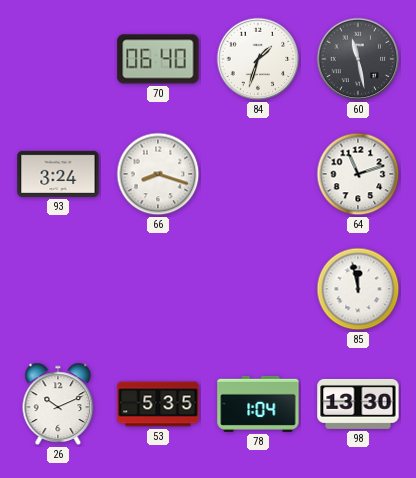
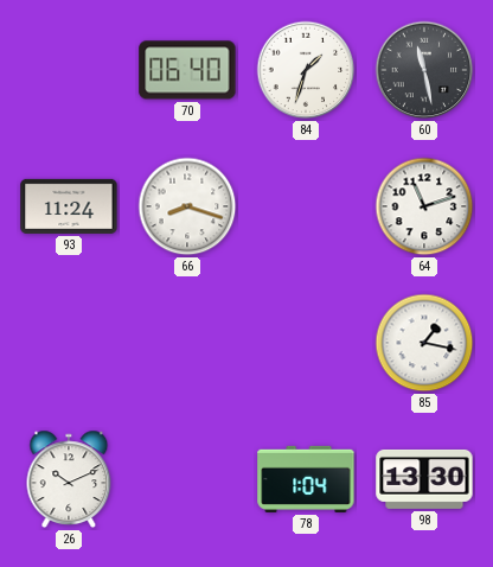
93: 3:24 -> 11:24 (69, 206)
85: 11:58 -> 1:17 (424, 343)
53: 5:35 -> none (158, 404)
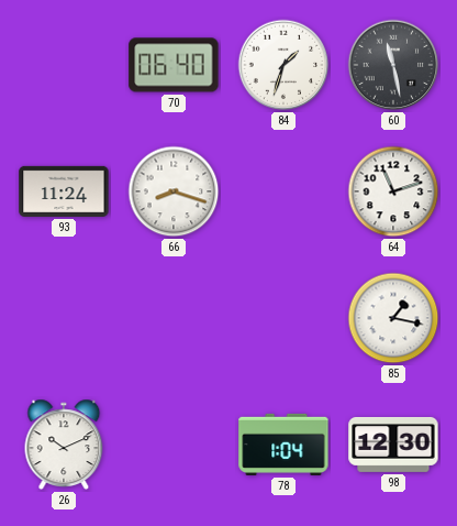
98: 13:30 -> 12:30 (393, 445)
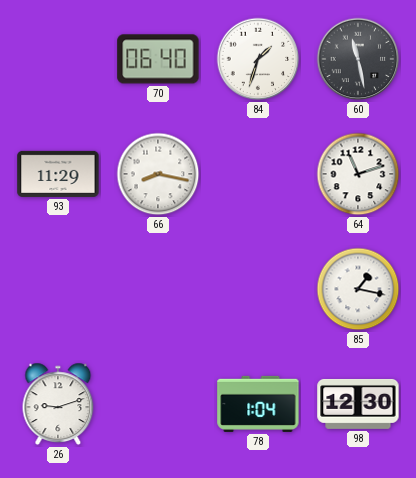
93: 11:24 -> 11:29 (58, 174)
66: 8:18 -> 8:17 (158, 174)
26: 10:11 -> 9:12 (58, 404)
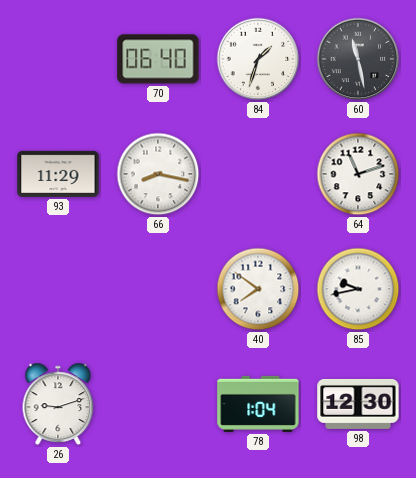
40: none -> 7:51 (258, 289)
85: 1:17 -> 9:43 (358, 289)
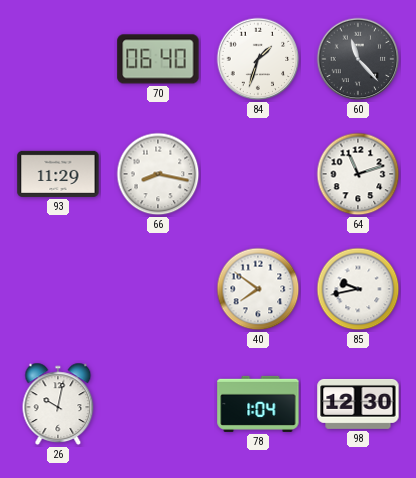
60: 11:28 -> 11:23 (358, 59)
26: 9:12 -> 10:02 (58, 404)
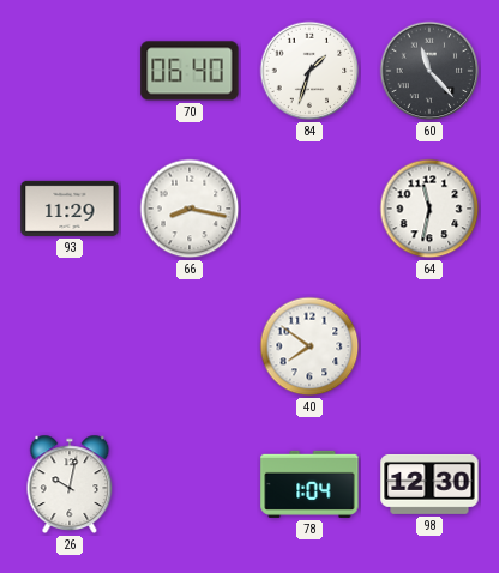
64: 11:12 -> 11:32 (429, 209)
85: 9:43 -> none (358, 289)
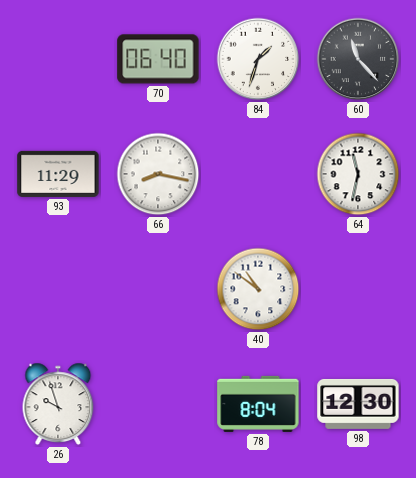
40: 7:51 -> 10:51 (258, 289)
26: 10:02 -> 9:57 (58, 404)
78: 1:04 -> 8:04 (258, 404)
